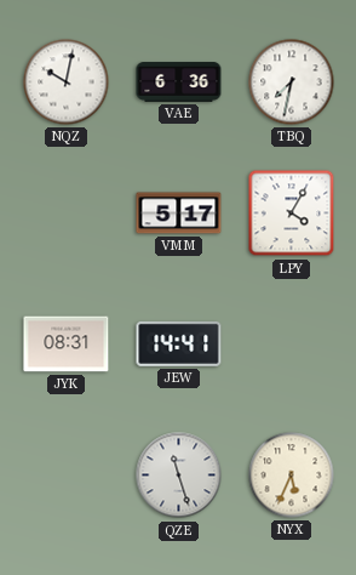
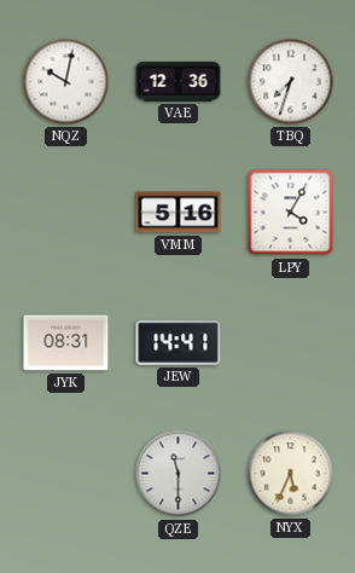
VAE: 6:36 -> 12:36 (179, 82)
TBQ: 7:32 -> 7:33 (291, 82)
VMM: 5:17 -> 5:16 (179, 213)
QZE: 11:27 -> 11:30 (179, 474)
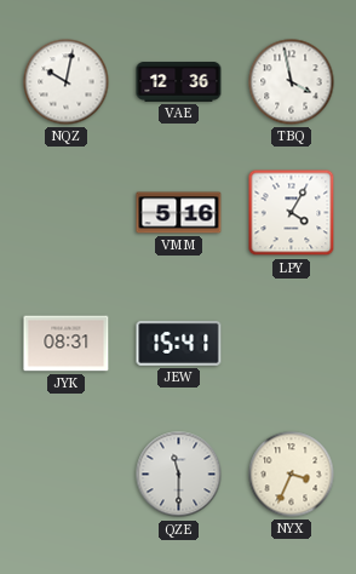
TBQ: 7:33 -> 3:58 (292, 82)
JEW: 14:41 -> 15:41 (179, 343)
NYX: 5:34 -> 3:34 (292, 475)
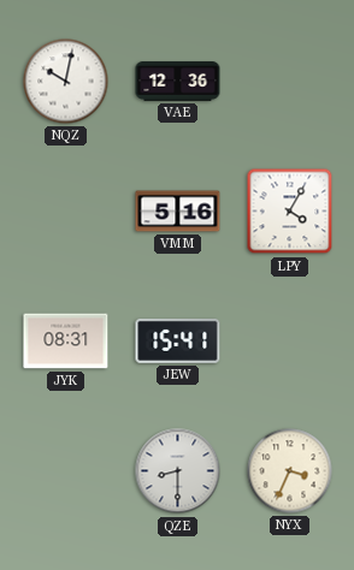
TBQ: 3:58 -> none (292, 82)
QZE: 11:30 -> 8:30 (178, 471)
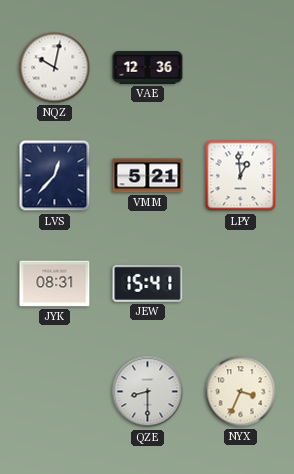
LVS: none -> 12:37 (55, 176)
VMM: 5:16 -> 5:21 (148, 176)
LPY: 4:05 -> 12:59 (241, 176)
